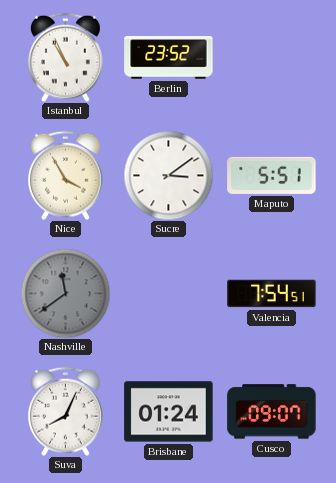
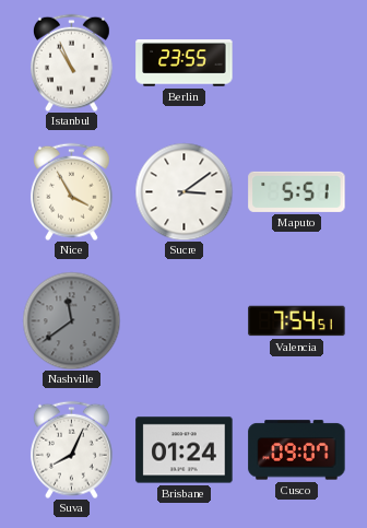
Berlin: 23:52 -> 23:55 (185, 63)
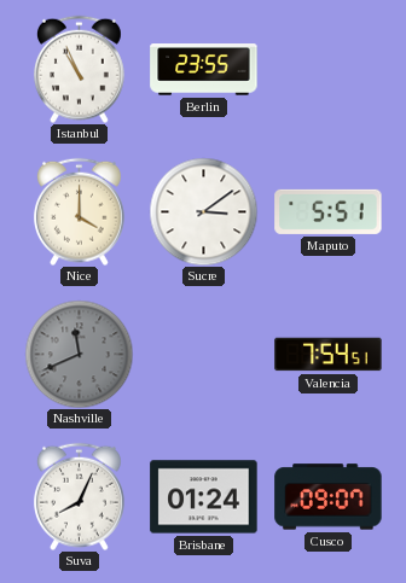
Nice: 3:55 -> 4:00 (79, 211)
Nashville: 11:39 -> 11:41 (79, 354)
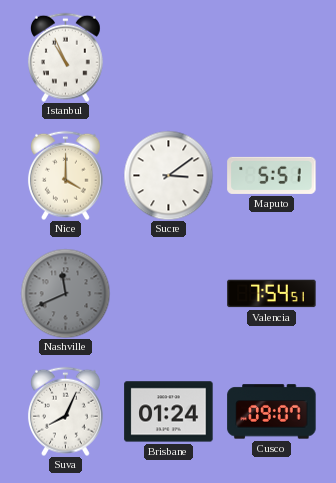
Berlin: 23:55 -> none (204, 70)
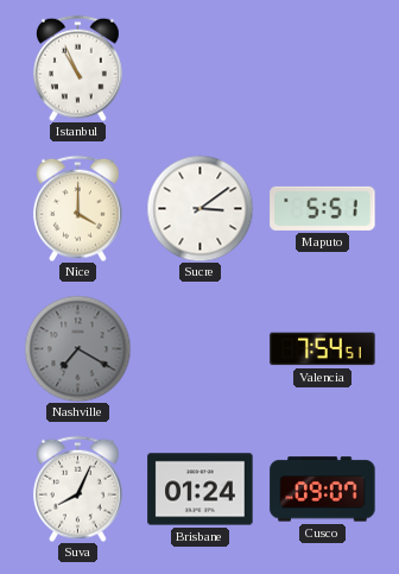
Nashville: 11:41 -> 7:20 (77, 348)
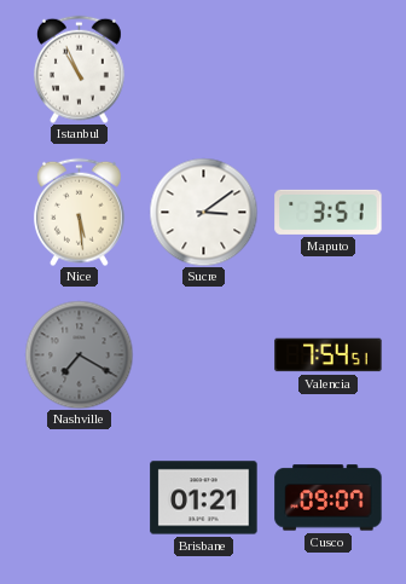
Nice: 4:00 -> 5:29 (79, 212)
Maputo: 5:51 -> 3:51 (329, 212)
Suva: 8:04 -> none (77, 488)
Brisbane: 01:24 -> 01:21 (204, 498)
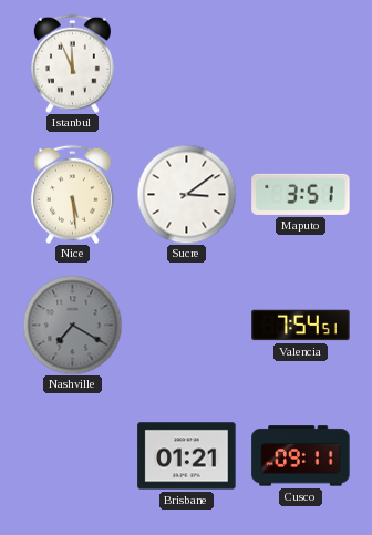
Istanbul: 10:56 -> 11:56 (72, 63)
Cusco: 09:07 -> 09:11 (301, 456)
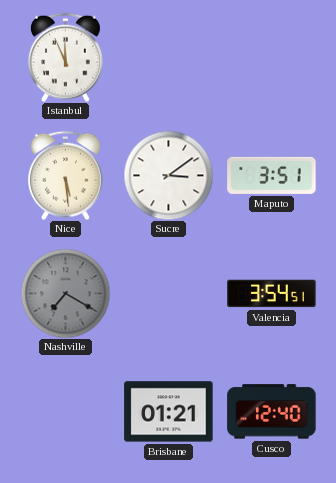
Valencia: 7:54 -> 3:54 (272, 294)
Cusco: 09:11 -> 12:40 (272, 412)
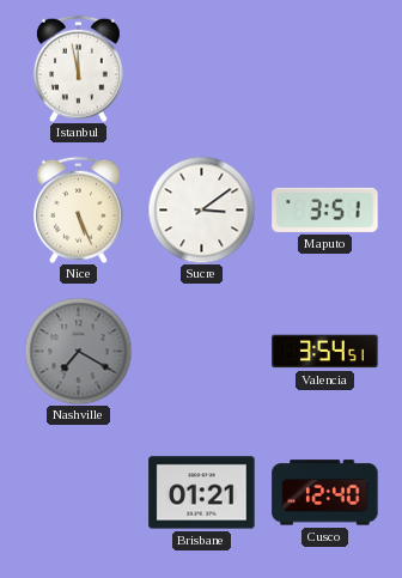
Istanbul: 11:56 -> 11:58 (78, 68)
Nice: 5:29 -> 5:26 (78, 209)
